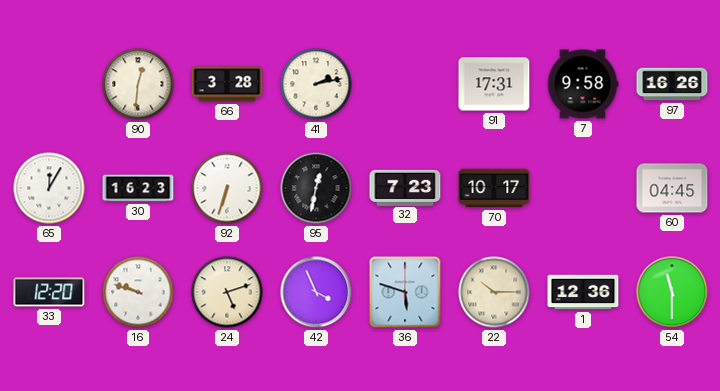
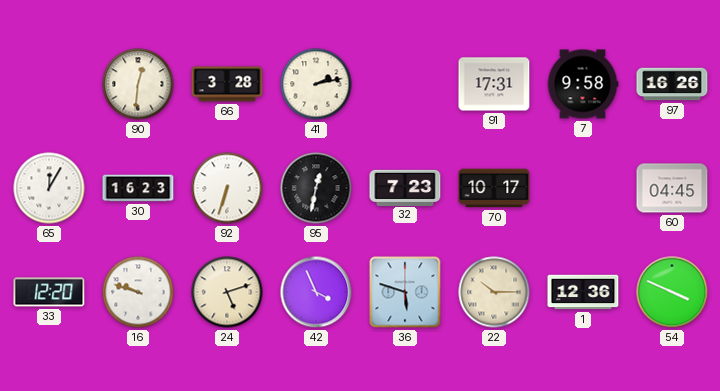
54: 11:30 -> 3:49 (672, 292)
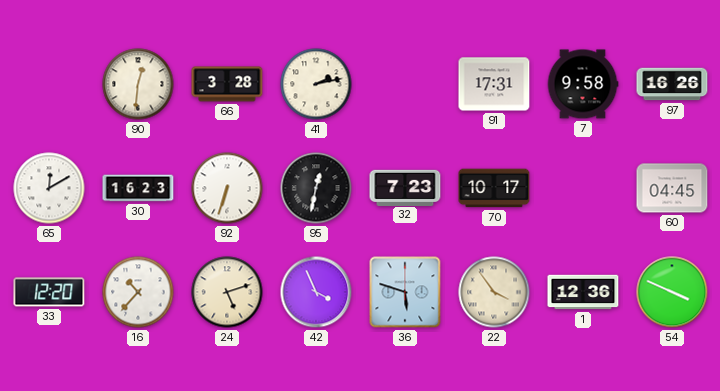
65: 12:05 -> 12:10 (49, 188)
16: 9:48 -> 10:37 (138, 292)
22: 10:15 -> 3:54 (494, 292)
